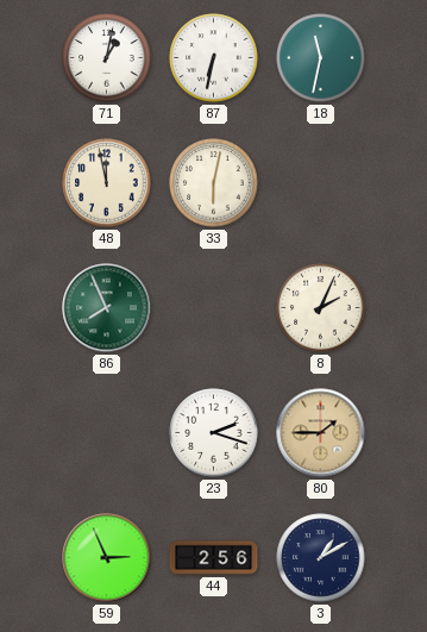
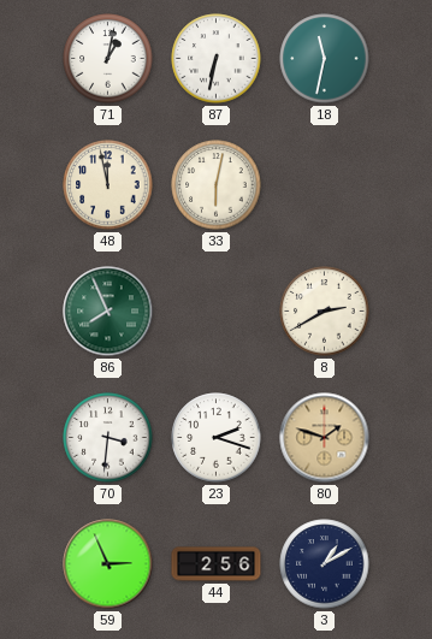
8: 2:04 -> 2:40 (325, 312)
70: none -> 3:31 (108, 438)
80: 1:45 -> 1:48 (325, 438)
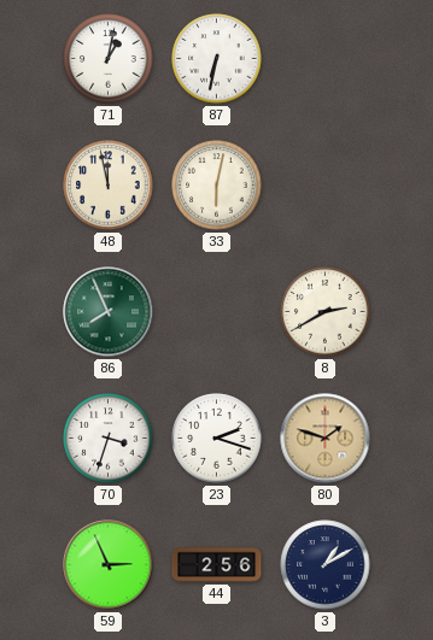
18: 11:32 -> none (325, 59)
70: 3:31 -> 3:33 (109, 439)
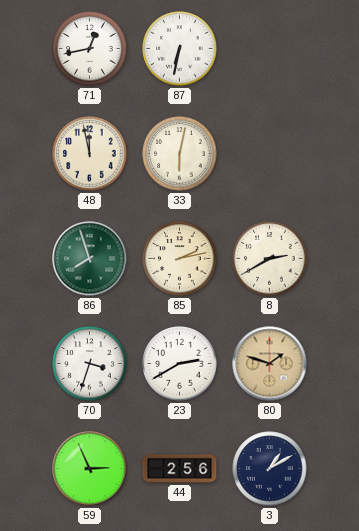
71: 1:02 -> 12:43 (90, 49)
86: 7:56 -> 7:57 (90, 259)
85: none -> 2:13 (180, 259)
23: 2:18 -> 2:40 (180, 364)
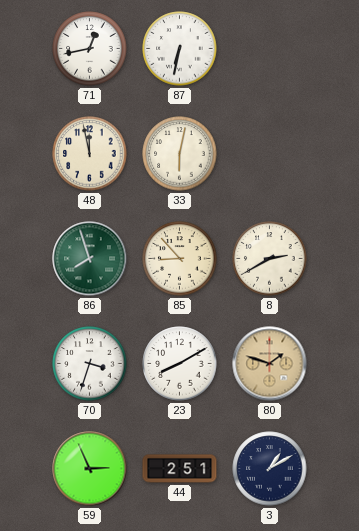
85: 2:13 -> 8:53 (180, 259)
23: 2:40 -> 8:10 (180, 364)
44: 2:56 -> 2:51 (180, 469)
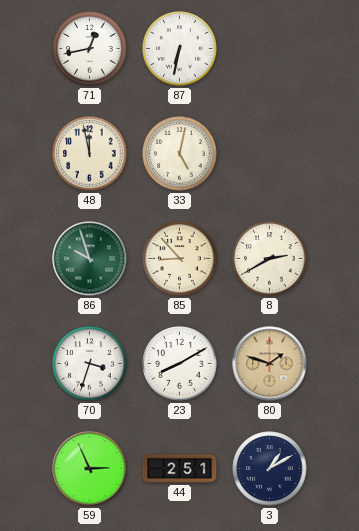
33: 6:02 -> 5:02 (180, 154)
86: 7:57 -> 9:57 (90, 259)
